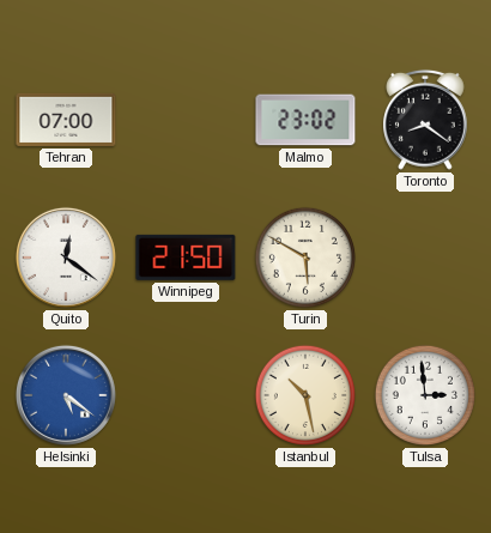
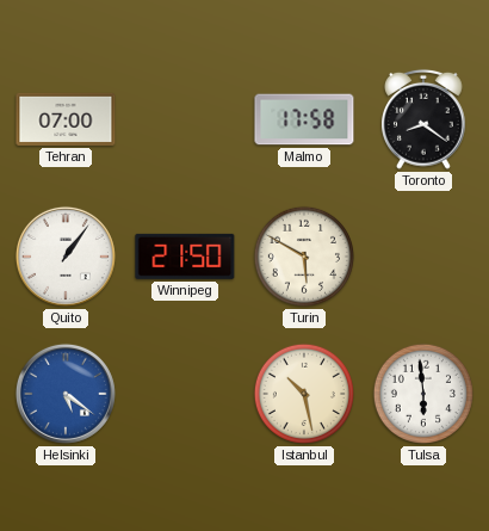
Malmo: 23:02 -> 17:58 (304, 119)
Quito: 12:21 -> 1:06 (66, 257)
Tulsa: 2:59 -> 5:59 (423, 394)
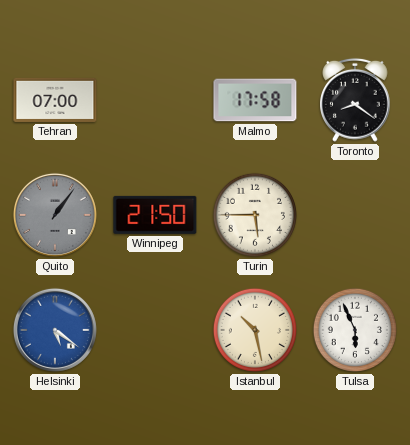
Quito dial: white -> grey (55, 215)
Turin: 5:50 -> 5:45 (255, 215)
Tulsa: 5:59 -> 5:56 (355, 330)
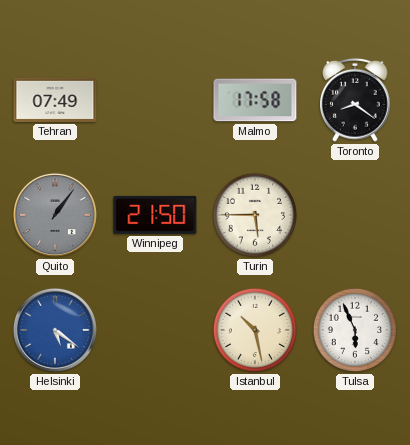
Tehran: 07:00 -> 07:49 (55, 100)
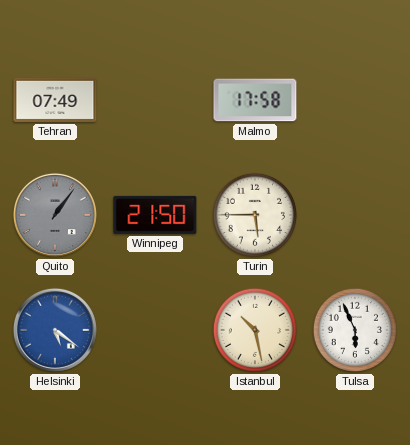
Toronto: 8:21 -> none (356, 100)
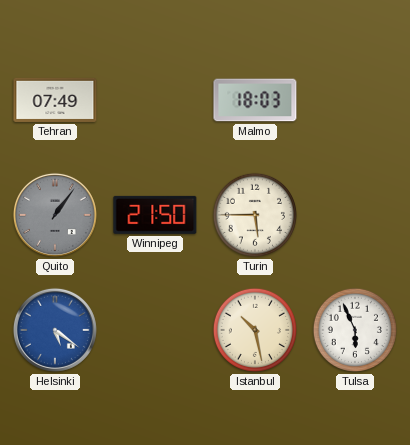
Malmo: 17:58 -> 18:03 (255, 100)
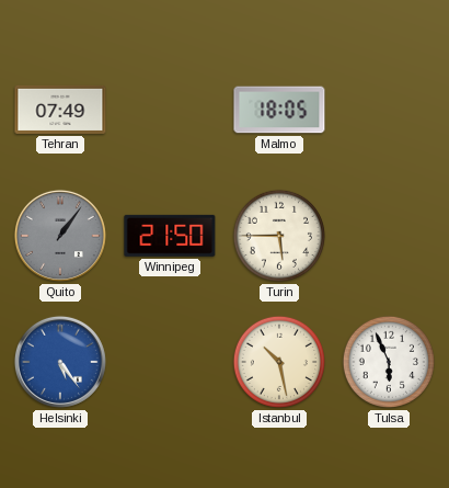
Malmo: 18:03 -> 18:05 (279, 110)
Helsinki: 5:21 -> 5:24 (60, 362)
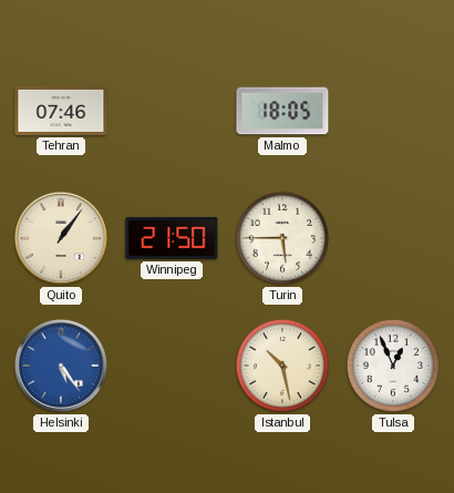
Tehran: 07:49 -> 07:46 (61, 111)
Quito dial: grey -> cream (61, 238)
Tulsa: 5:56 -> 12:56 (393, 366)
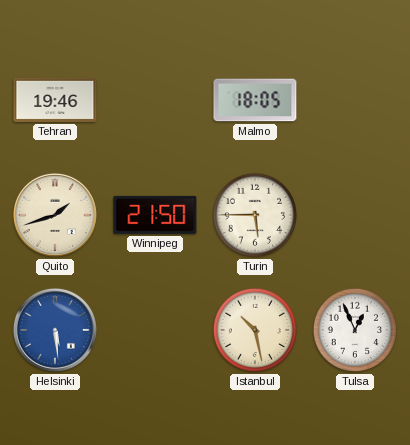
Tehran: 07:46 -> 19:46 (55, 100)
Quito: 1:06 -> 1:42 (55, 215)
Helsinki: 5:24 -> 5:29 (55, 330)
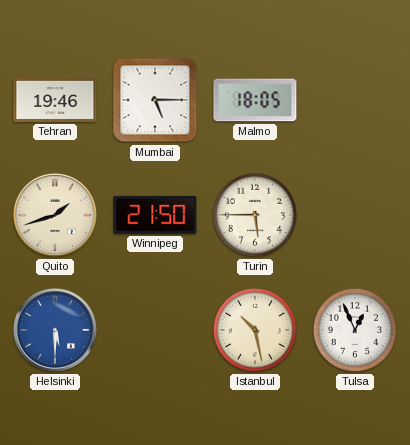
Mumbai: none -> 5:15 (155, 100)
Helsinki: 5:29 -> 5:30 (55, 330)
